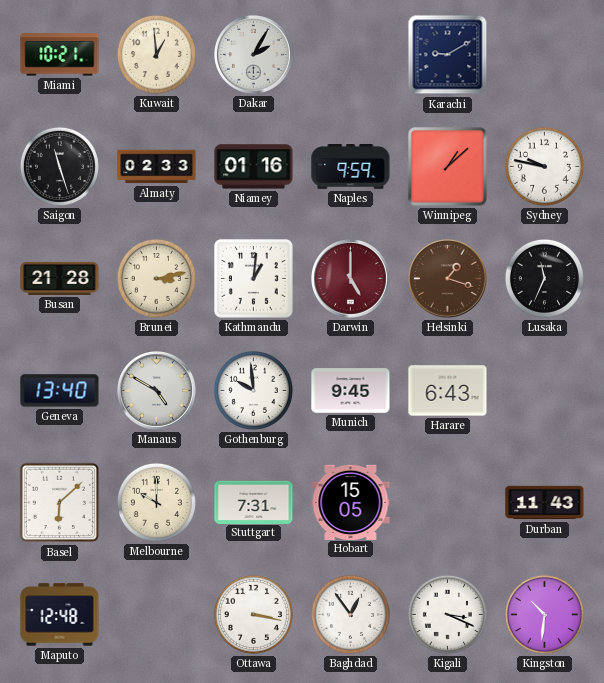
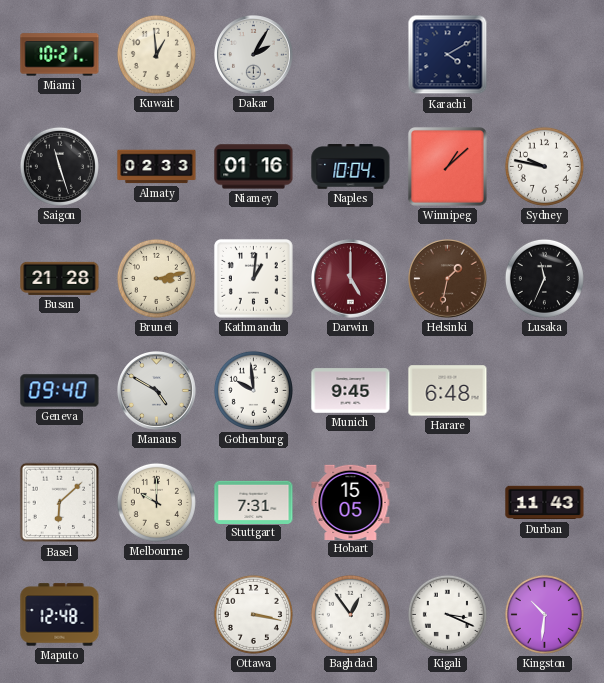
Karachi: 9:10 -> 4:10 (448, 55)
Naples: 9:59 -> 10:04 (351, 167)
Helsinki: 1:18 -> 1:32 (448, 279)
Geneva: 13:40 -> 09:40 (60, 391)
Harare: 6:43 -> 6:48 (448, 391)
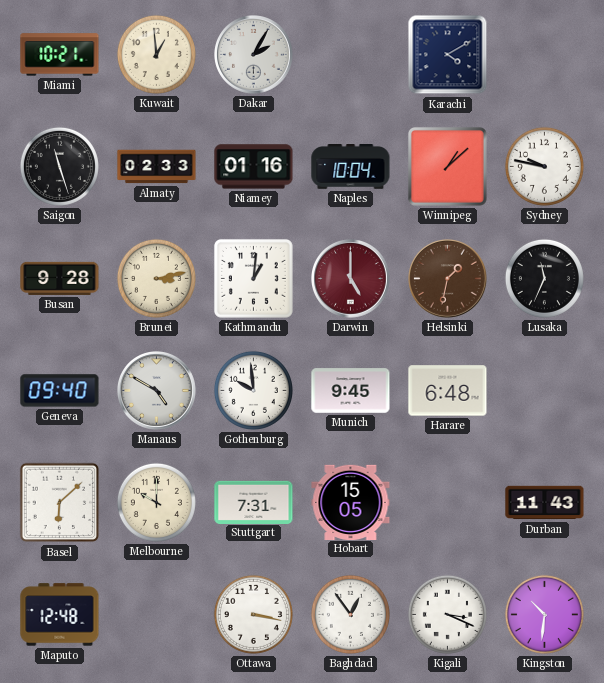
Busan: 21:28 -> 9:28 (60, 278)
